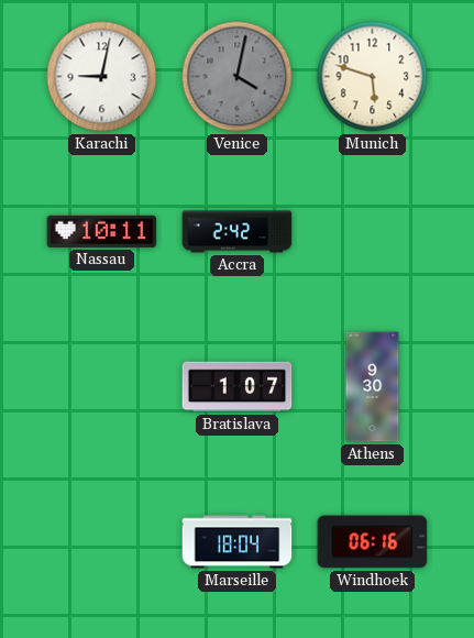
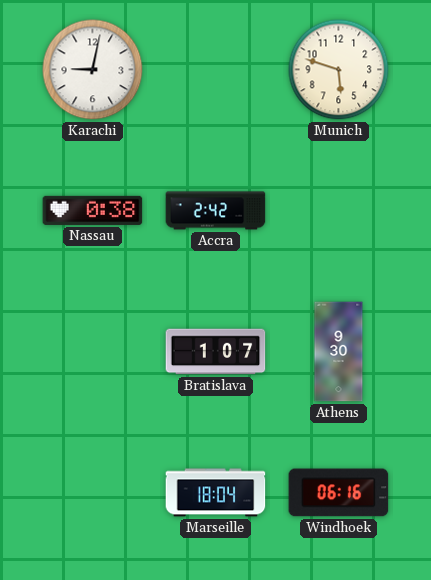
Venice: 4:02 -> none (238, 77)
Nassau: 10:11 -> 0:38 (93, 210)
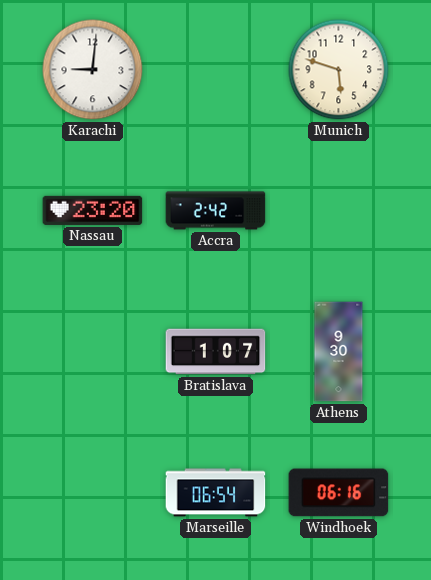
Karachi: 9:02 -> 9:01 (93, 70)
Nassau: 0:38 -> 23:20 (93, 210)
Marseille: 18:04 -> 06:54 (216, 493)
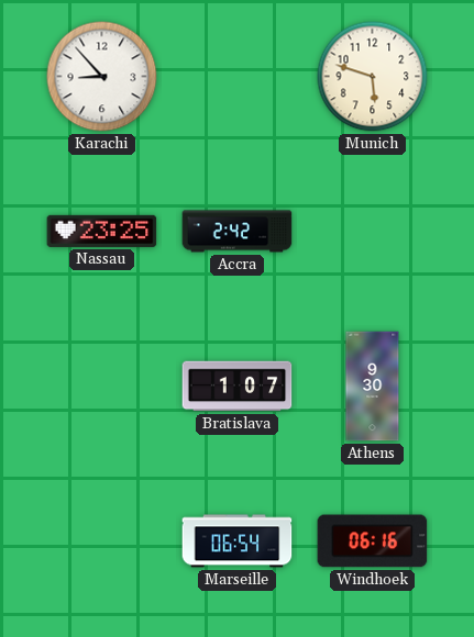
Karachi: 9:01 -> 8:53 (102, 77)
Nassau: 23:20 -> 23:25 (102, 231)
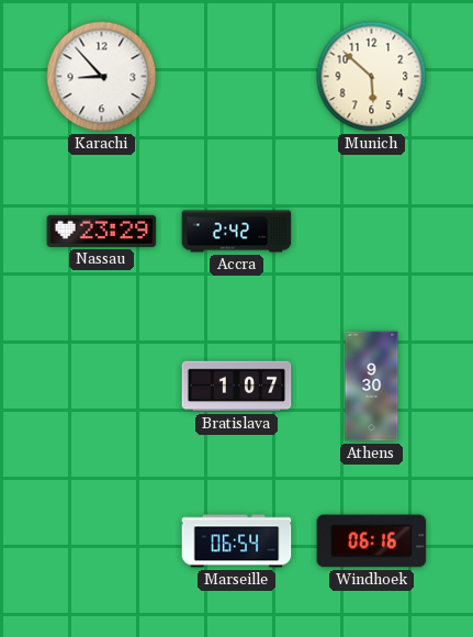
Munich: 5:48 -> 5:52 (372, 77)
Nassau: 23:25 -> 23:29 (102, 231)
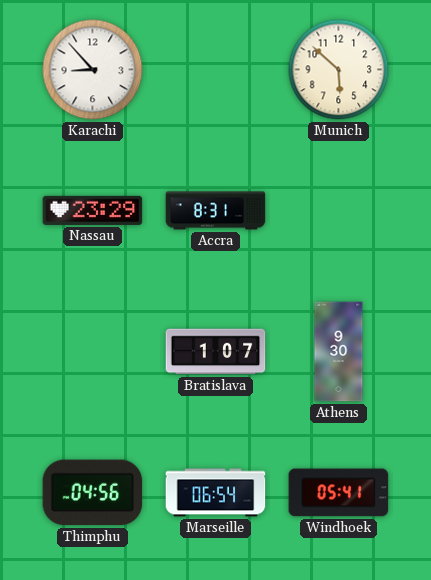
Accra: 2:42 -> 8:31 (216, 211)
Thimphu: none -> 04:56 (93, 493)
Windhoek: 06:16 -> 05:41 (339, 493)
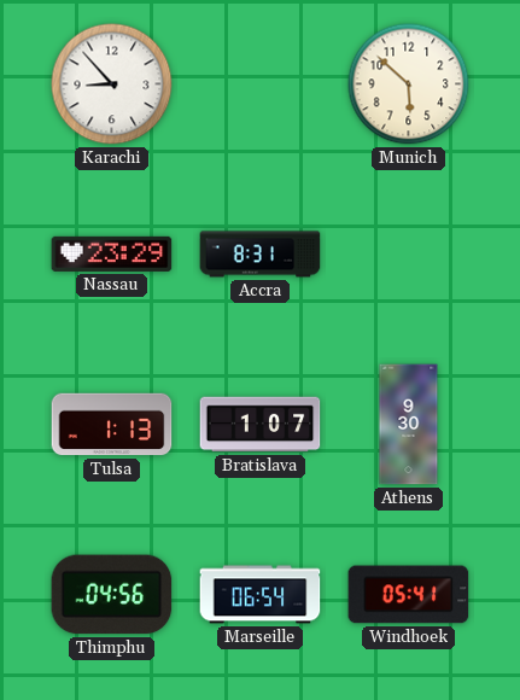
Tulsa: none -> 1:13 (112, 425)
